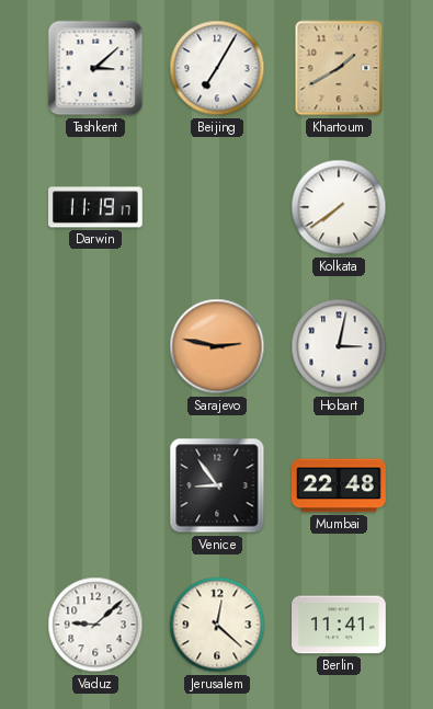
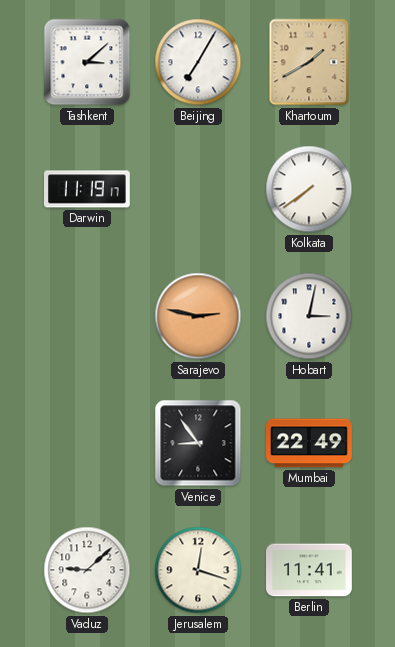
Mumbai: 22:48 -> 22:49 (310, 443)
Jerusalem: 12:22 -> 12:18 (198, 570)
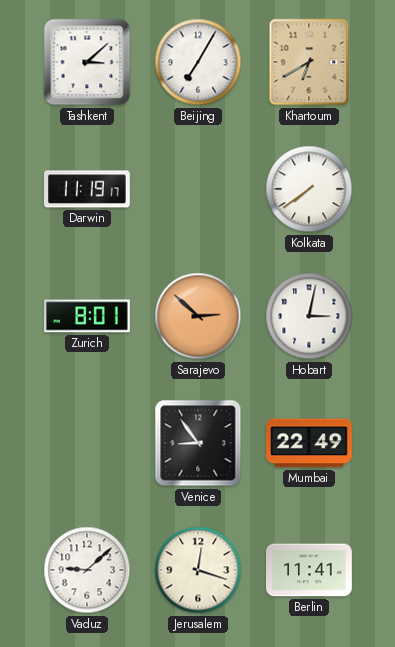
Khartoum: 1:40 -> 6:40 (309, 62)
Zurich: none -> 8:01 (88, 316)
Sarajevo: 2:47 -> 2:52 (198, 316)
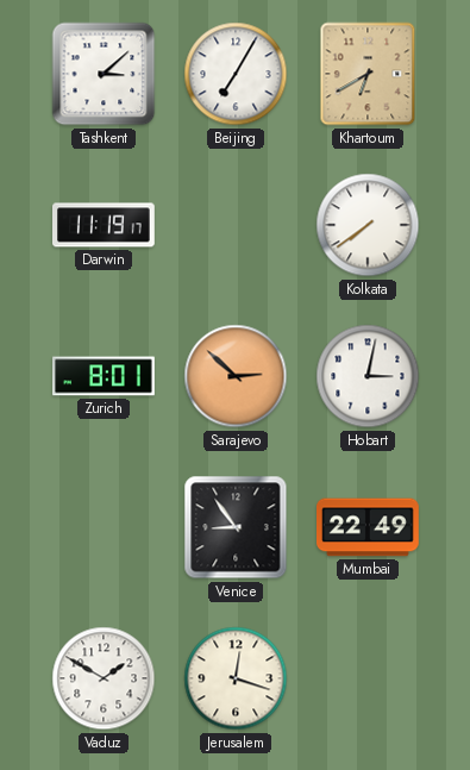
Vaduz: 9:08 -> 1:50 (104, 678)
Berlin: 11:41 -> none (310, 570)
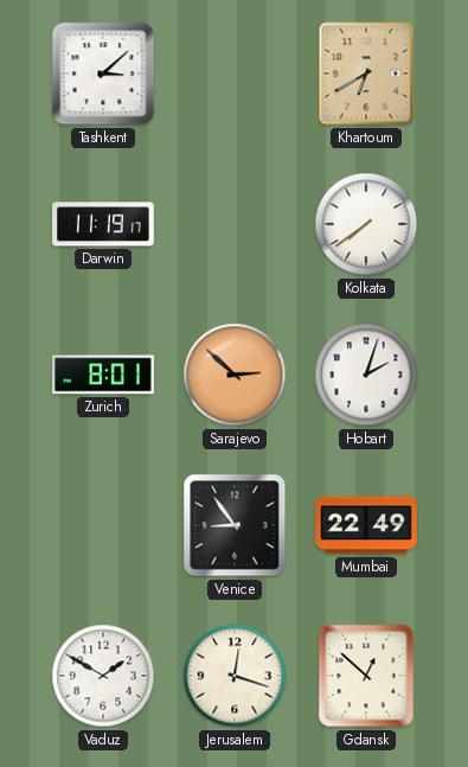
Beijing: 7:05 -> none (236, 74)
Hobart: 3:02 -> 2:03 (366, 375)
Gdansk: none -> 12:52 (366, 676)
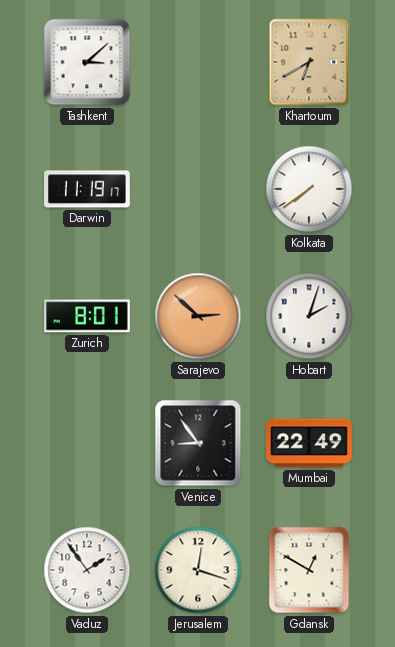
Vaduz: 1:50 -> 1:54 (87, 570)
Gdansk: 12:52 -> 12:50 (309, 570)
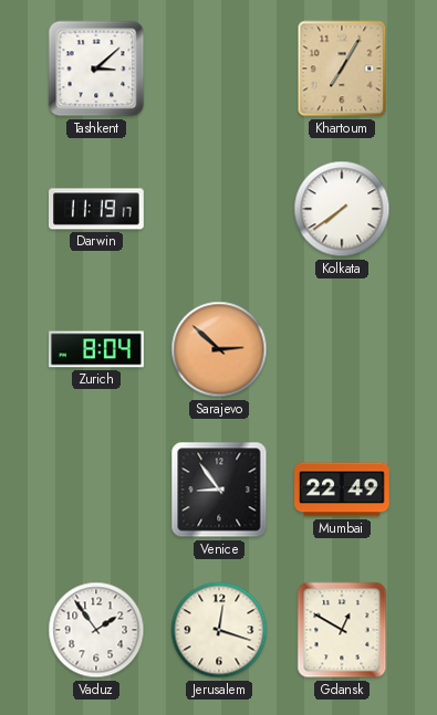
Khartoum: 6:40 -> 7:05 (342, 69)
Zurich: 8:01 -> 8:04 (97, 349)
Hobart: 2:03 -> none (309, 316)
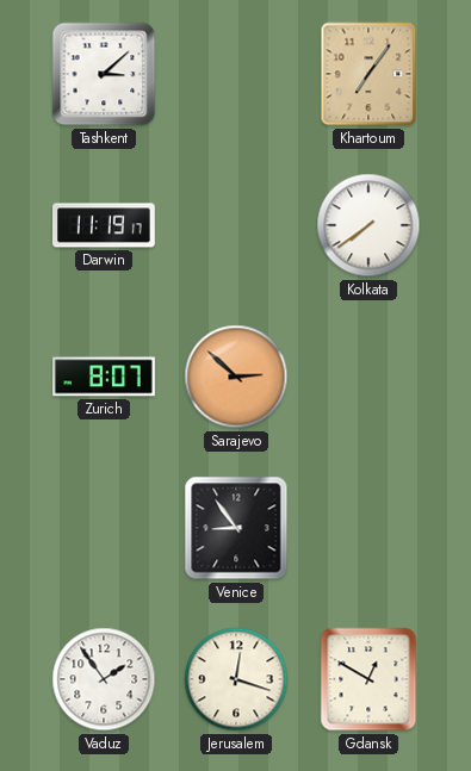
Khartoum: 7:05 -> 7:06 (368, 74)
Zurich: 8:04 -> 8:07 (105, 377)
Mumbai: 22:49 -> none (343, 490)
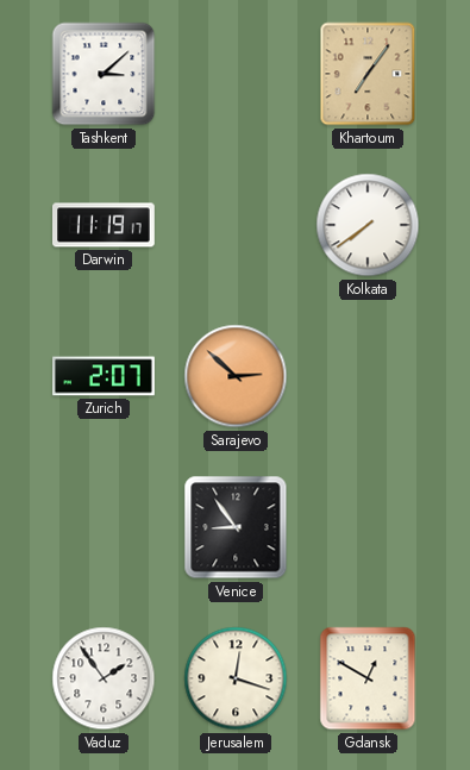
Zurich: 8:07 -> 2:07 (105, 376)
